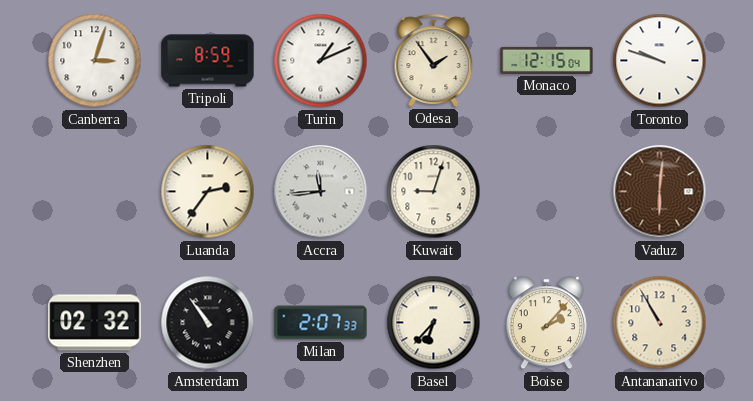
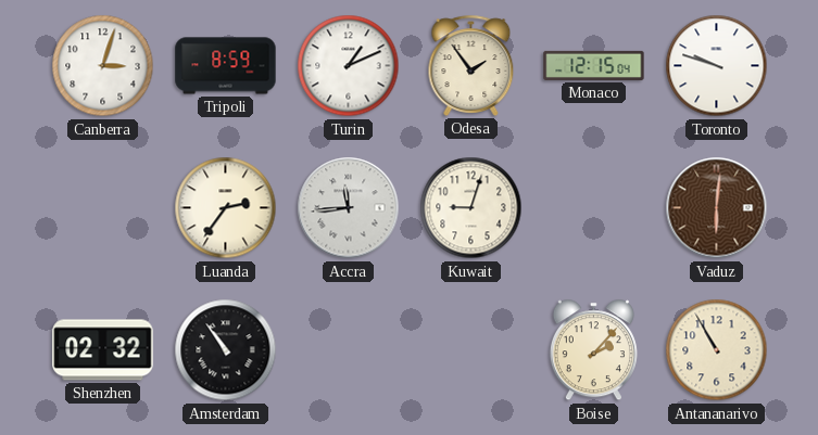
Milan: 2:07 -> none (321, 323)
Basel: 6:37 -> none (434, 323)
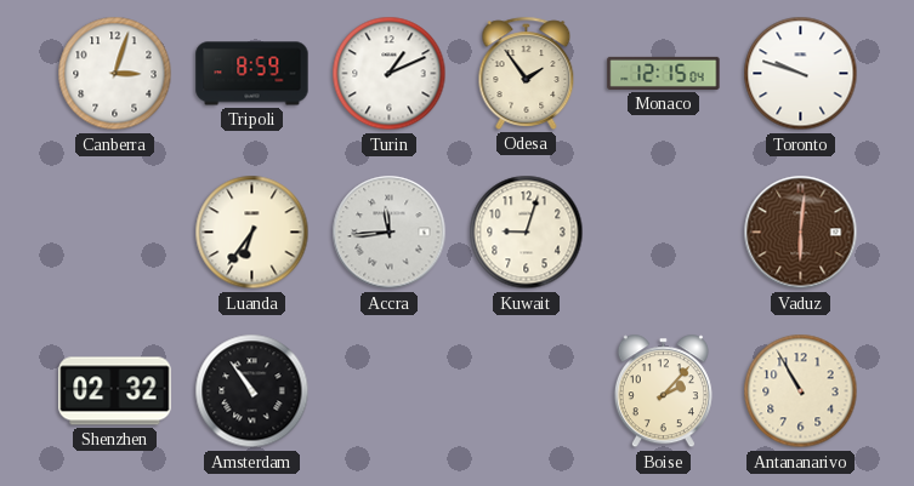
Luanda: 2:36 -> 6:36 (252, 233)
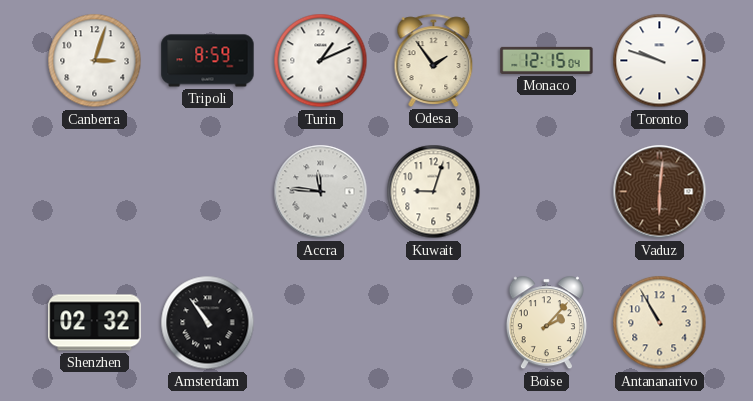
Luanda: 6:36 -> none (252, 233)
Accra: 11:44 -> 11:46 (321, 192)
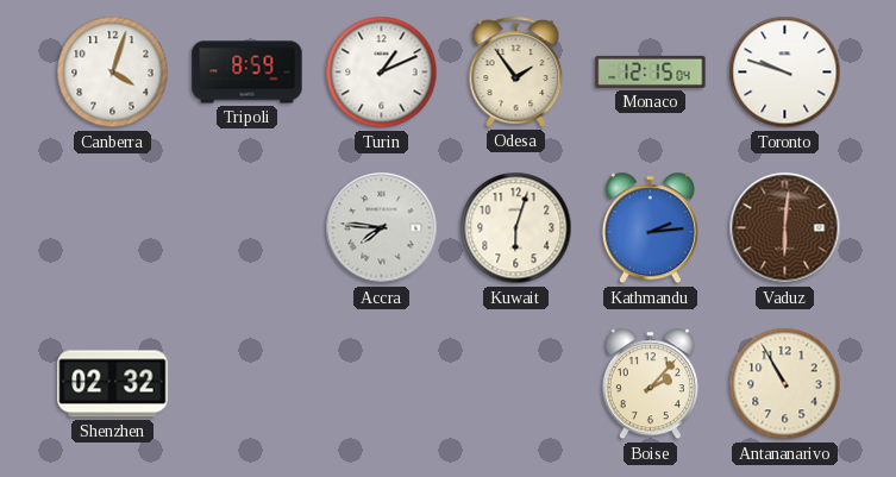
Canberra: 3:03 -> 4:03 (113, 73)
Accra: 11:46 -> 7:46 (382, 228)
Kuwait: 9:03 -> 6:03 (516, 228)
Kathmandu: none -> 2:14 (650, 228)
Amsterdam: 10:54 -> none (208, 323)
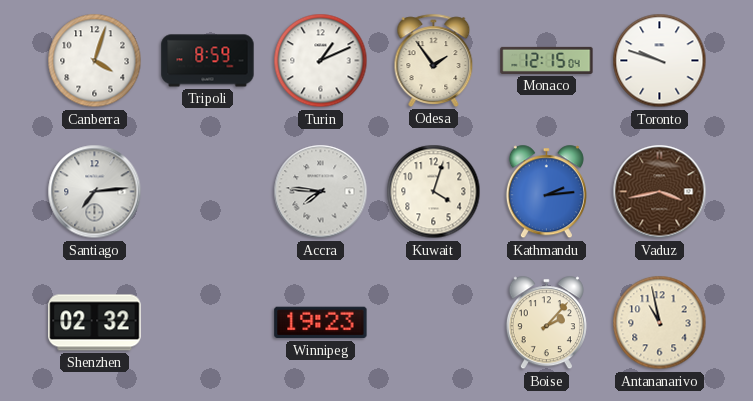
Santiago: none -> 7:14 (95, 192)
Kuwait: 6:03 -> 4:03 (434, 192)
Vaduz: 6:01 -> 3:43 (660, 192)
Winnipeg: none -> 19:23 (321, 323)
Antananarivo: 10:55 -> 10:58 (660, 323)
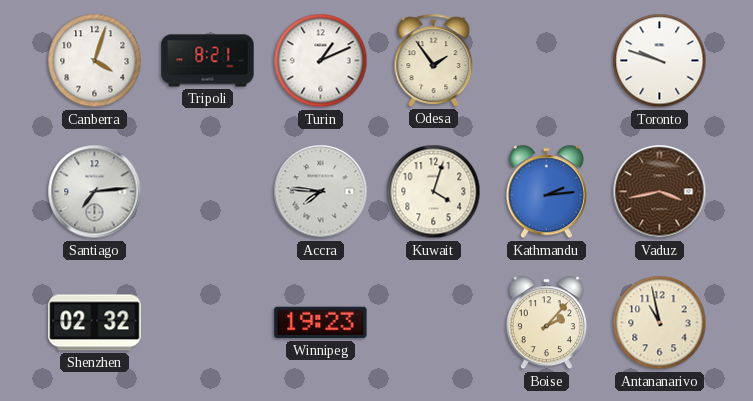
Tripoli: 8:59 -> 8:21 (208, 61)
Monaco: 12:15 -> none (547, 60)
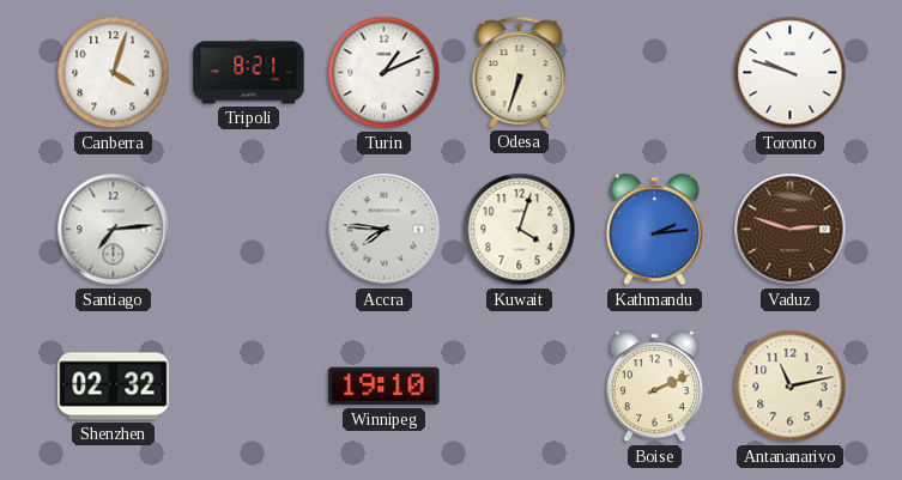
Odesa: 1:54 -> 6:33 (520, 72)
Vaduz: 3:43 -> 2:48 (791, 230)
Winnipeg: 19:23 -> 19:10 (385, 387)
Boise: 2:07 -> 2:11 (654, 387)
Antananarivo: 10:58 -> 11:13 (791, 387)
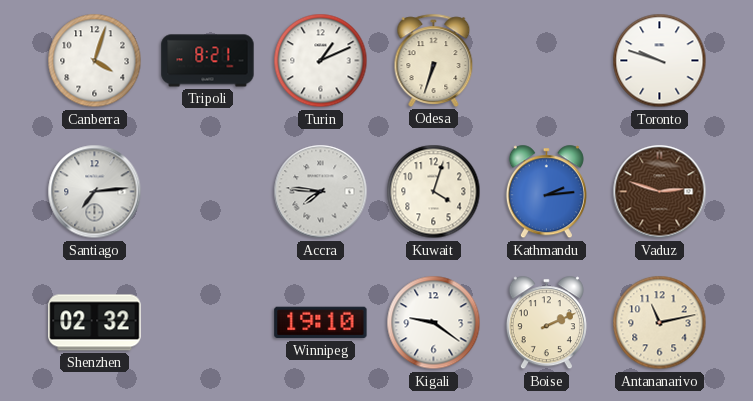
Kigali: none -> 9:21 (434, 323)
